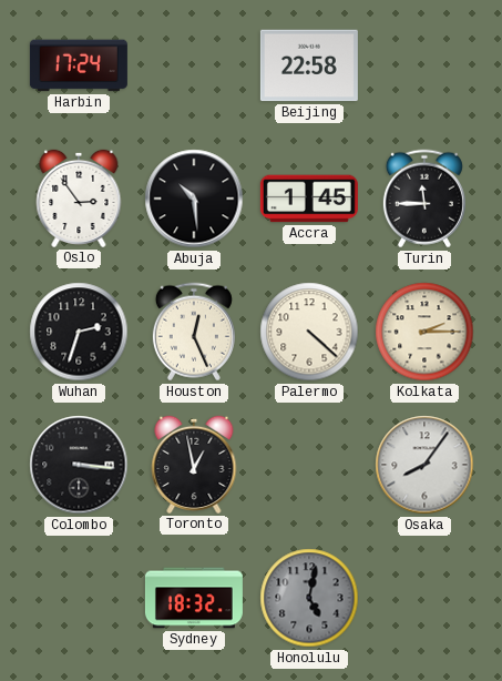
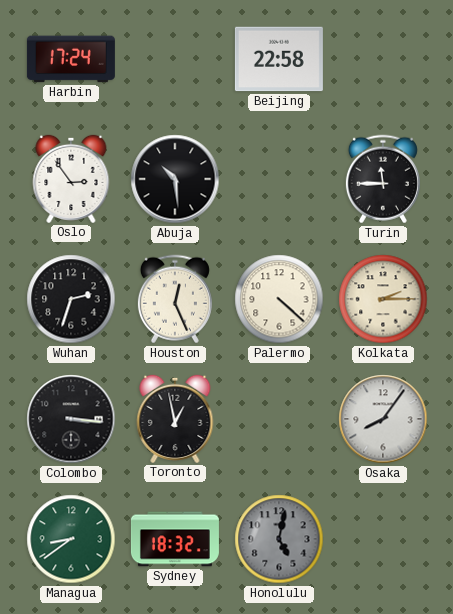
Accra: 1:45 -> none (309, 199)
Managua: none -> 8:39 (71, 539)
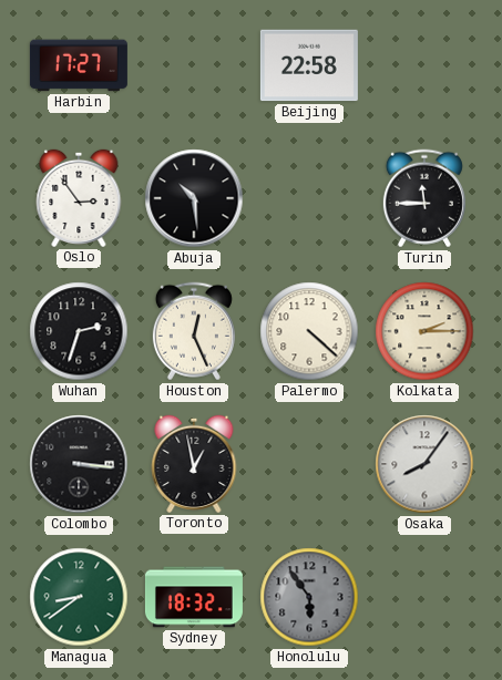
Harbin: 17:24 -> 17:27 (79, 65)
Honolulu: 5:02 -> 5:54 (309, 597)
